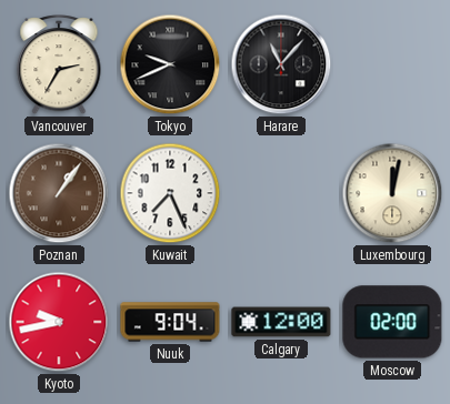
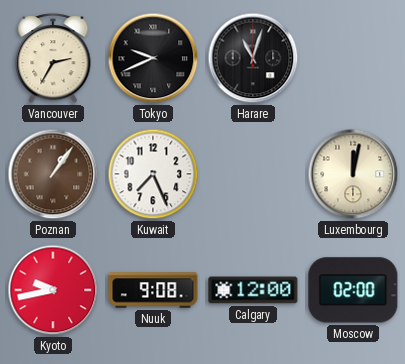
Harare: 11:07 -> 11:03 (253, 58)
Nuuk: 9:04 -> 9:08 (153, 290)
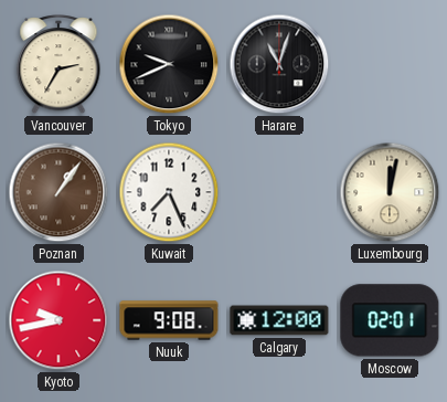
Moscow: 02:00 -> 02:01 (390, 320)
